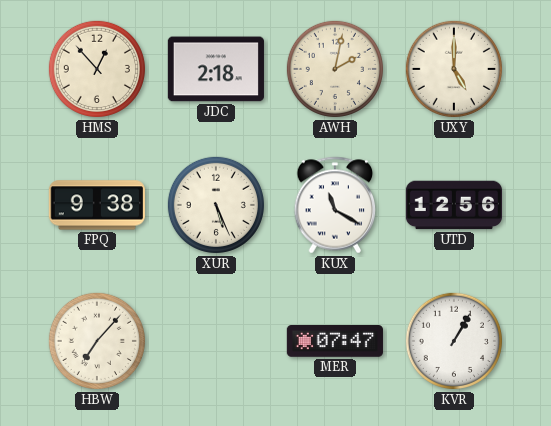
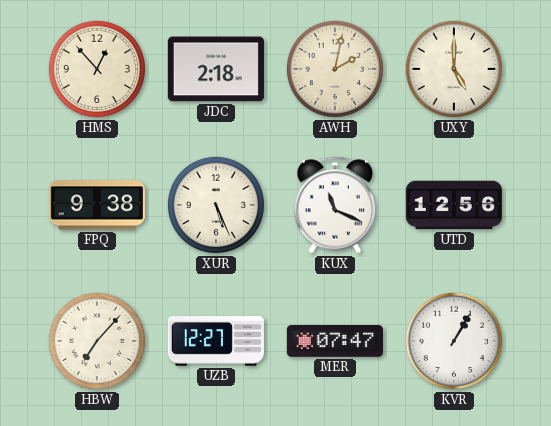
KUX: 11:20 -> 11:19 (335, 205)
UZB: none -> 12:27 (215, 341)
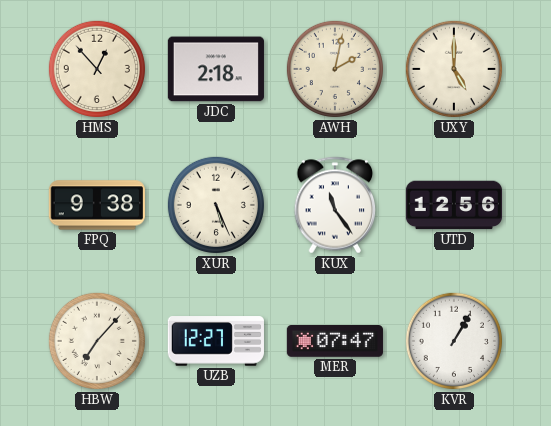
KUX: 11:19 -> 11:24 (335, 205)
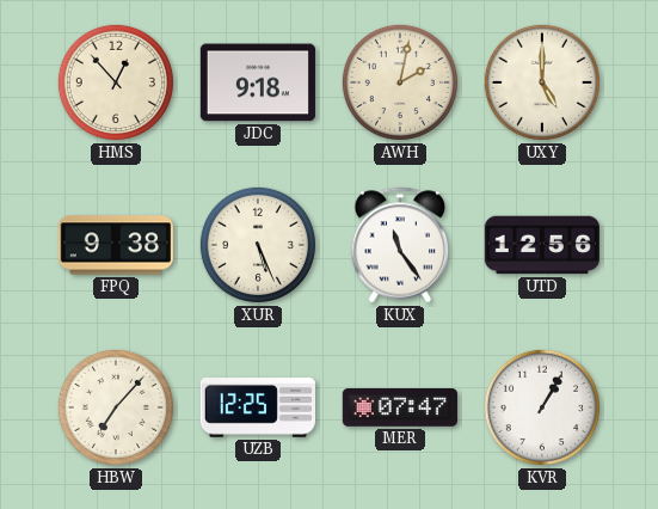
JDC: 2:18 -> 9:18 (258, 82)
UZB: 12:27 -> 12:25 (257, 407)
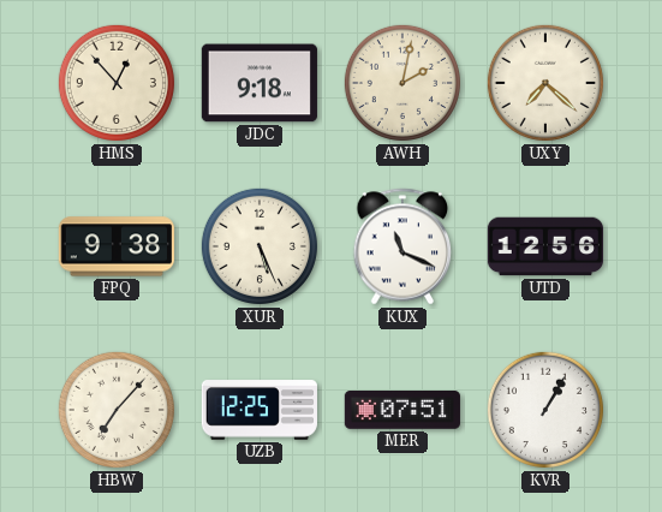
UXY: 5:00 -> 7:22 (545, 83)
KUX: 11:24 -> 11:19 (402, 246)
MER: 07:47 -> 07:51 (402, 411)
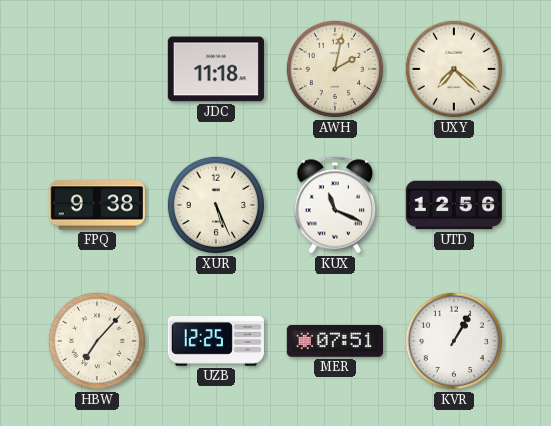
HMS: 12:53 -> none (117, 83)
JDC: 9:18 -> 11:18 (216, 69)
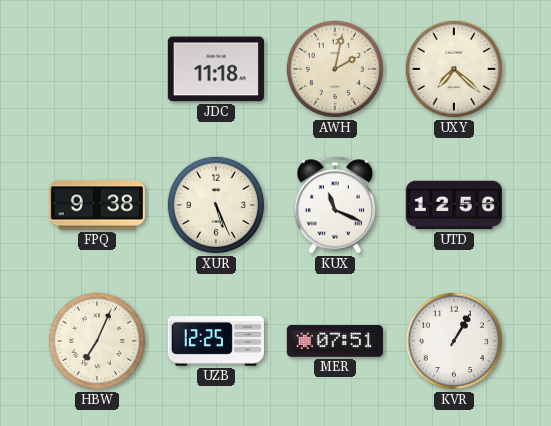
HBW: 7:07 -> 7:04 (97, 341)
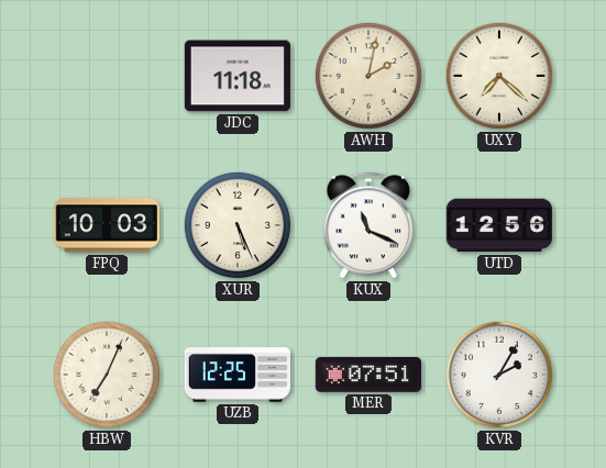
FPQ: 9:38 -> 10:03 (106, 225)
KVR: 1:05 -> 2:05 (499, 375)
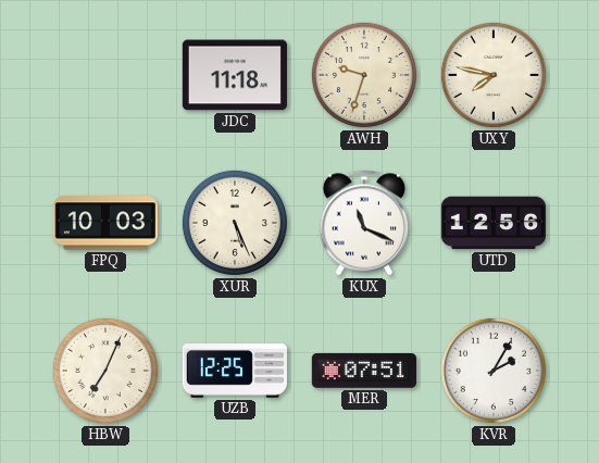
AWH: 2:02 -> 9:33 (364, 75)
UXY: 7:22 -> 7:47 (494, 75)
